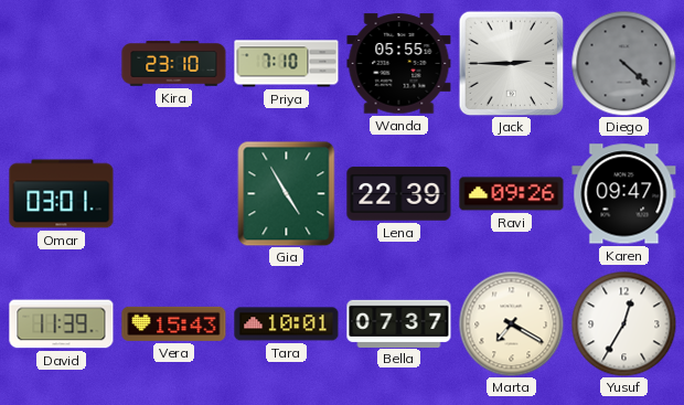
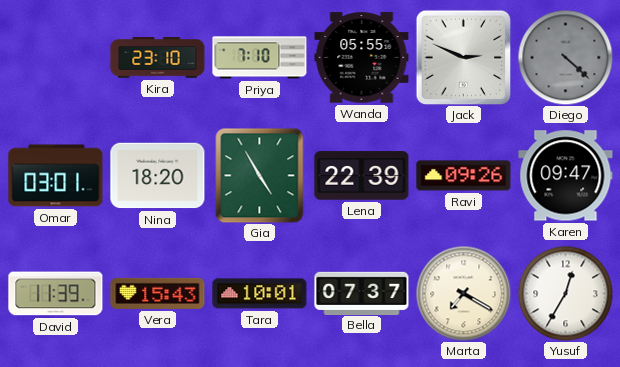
Jack: 2:45 -> 2:49 (463, 57)
Nina: none -> 18:20 (158, 176)
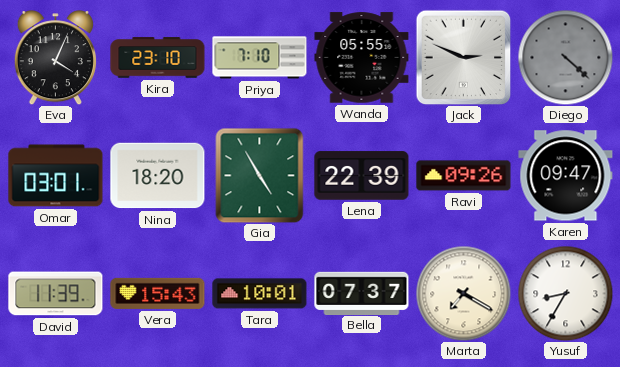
Eva: none -> 4:04 (55, 58)
Yusuf: 12:35 -> 8:35 (565, 293)
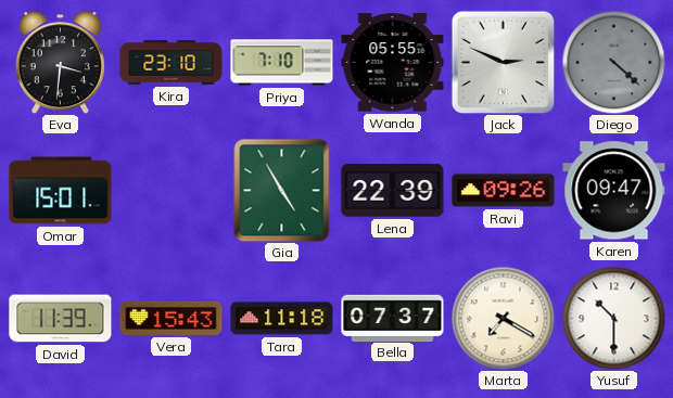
Eva: 4:04 -> 3:31 (60, 63)
Omar: 03:01 -> 15:01 (61, 191)
Nina: 18:20 -> none (158, 176)
Tara: 10:01 -> 11:18 (282, 319)
Yusuf: 8:35 -> 10:30 (613, 318)
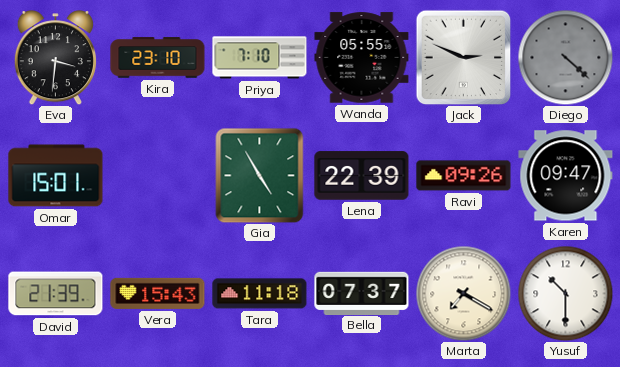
David: 11:39 -> 21:39 (56, 294)
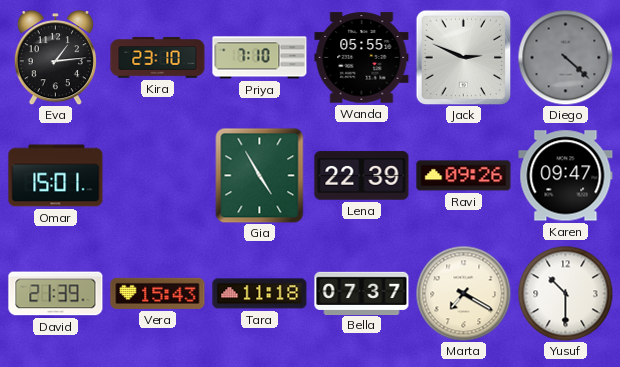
Eva: 3:31 -> 1:14 (55, 58)
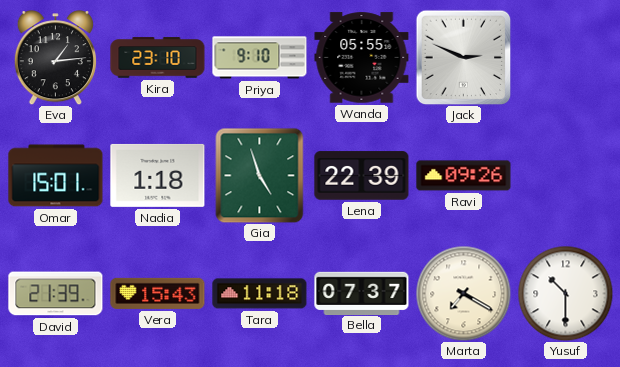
Priya: 7:10 -> 9:10 (260, 58)
Diego: 4:22 -> none (565, 57)
Nadia: none -> 1:18 (158, 175)
Gia: 4:55 -> 4:57 (260, 175)
Karen: 09:47 -> none (566, 176)
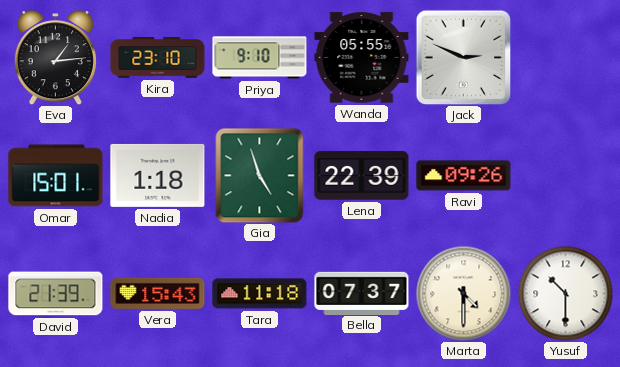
Marta: 7:20 -> 4:30 (463, 293)
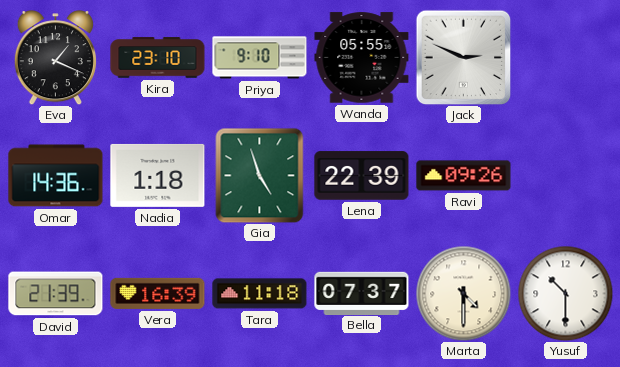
Eva: 1:14 -> 1:19 (55, 58)
Omar: 15:01 -> 14:36 (56, 176)
Vera: 15:43 -> 16:39 (158, 293)
